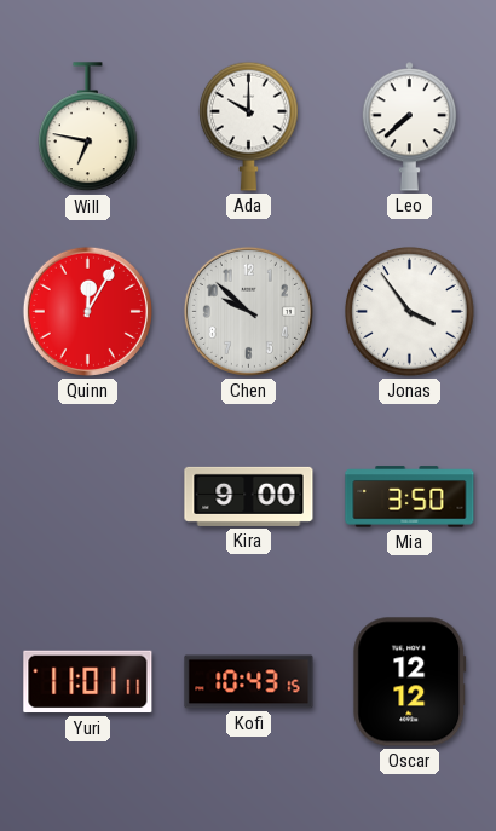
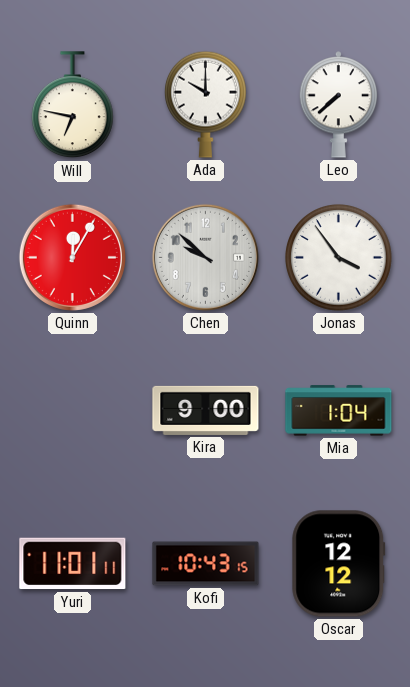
Mia: 3:50 -> 1:04 (339, 411)
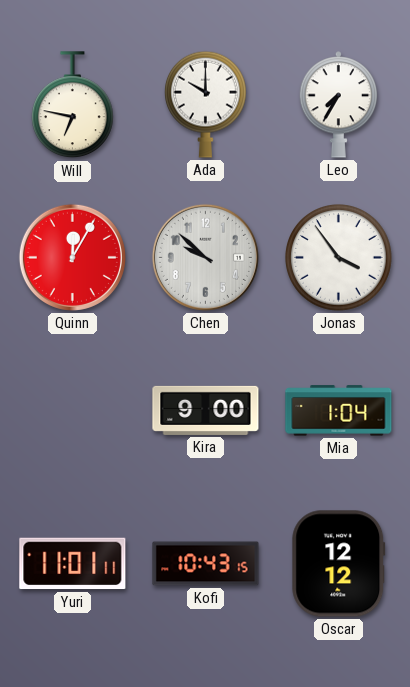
Leo: 7:38 -> 7:35 (339, 105)
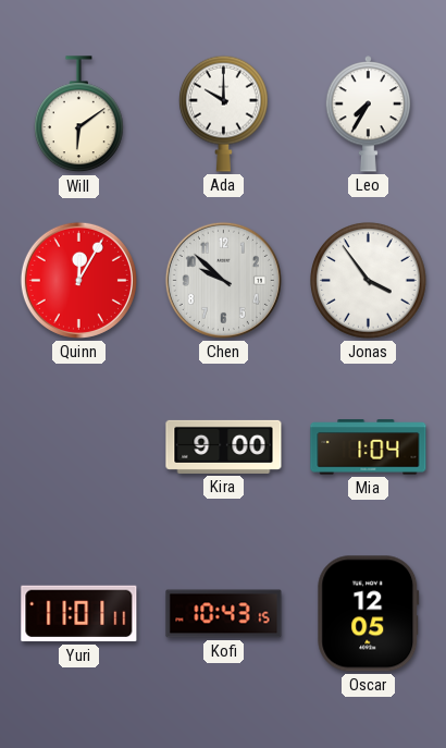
Will: 6:47 -> 6:09 (79, 114)
Oscar: 12:12 -> 12:05 (369, 614)
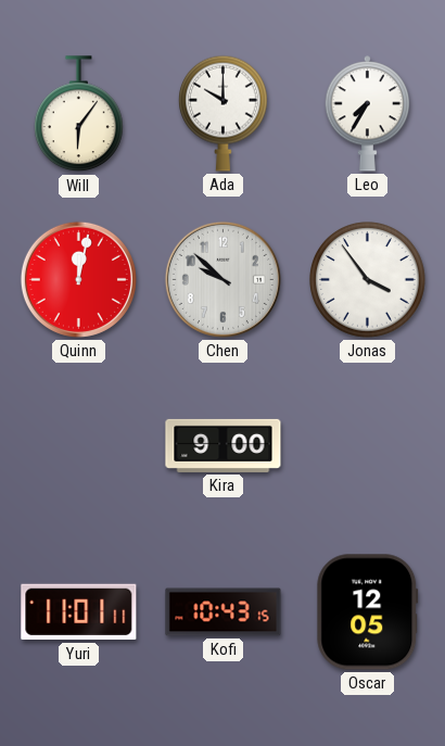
Will: 6:09 -> 6:06 (79, 114)
Quinn: 12:05 -> 12:02 (78, 279)
Mia: 1:04 -> none (369, 447)
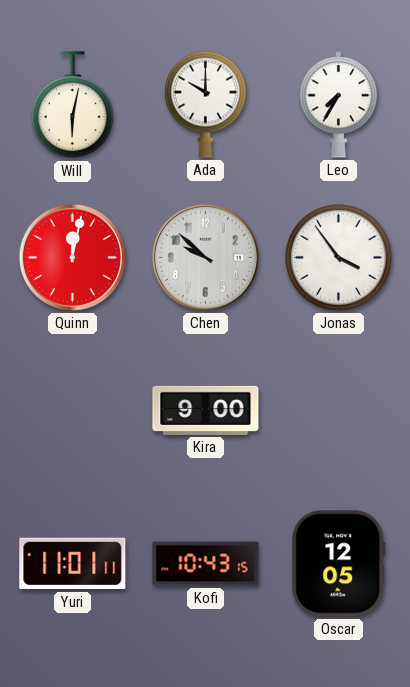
Will: 6:06 -> 6:02 (73, 105)
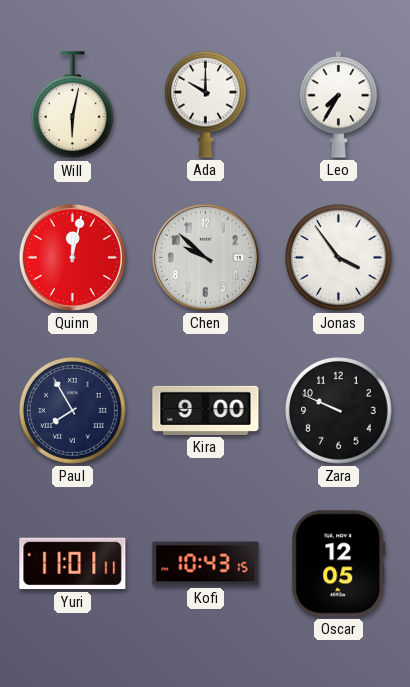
Paul: none -> 7:55 (73, 411)
Zara: none -> 9:49 (339, 411)
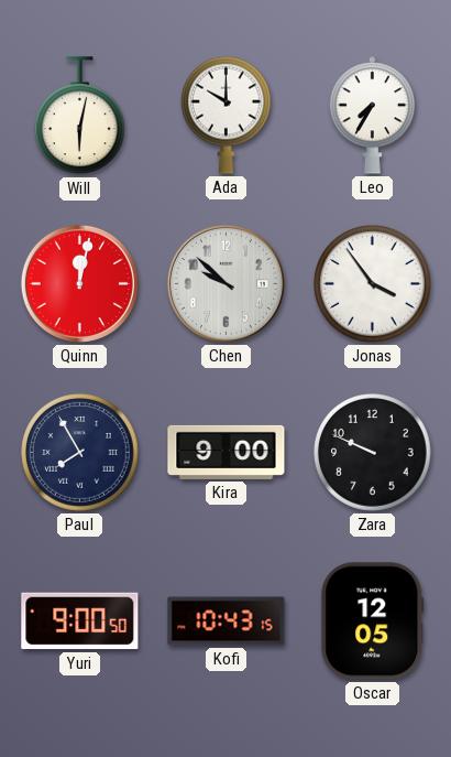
Yuri: 11:01 -> 9:00 (80, 621)
